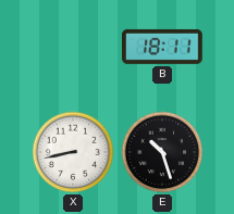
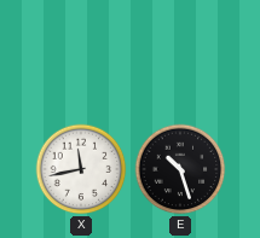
B: 18:11 -> none (162, 47)
X: 8:43 -> 11:43 (81, 169)
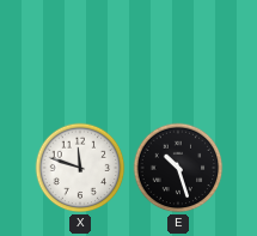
X: 11:43 -> 11:48 (80, 168)
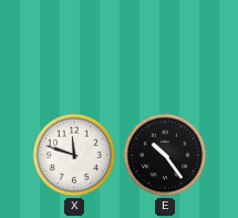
E: 10:27 -> 10:24 (165, 155)
